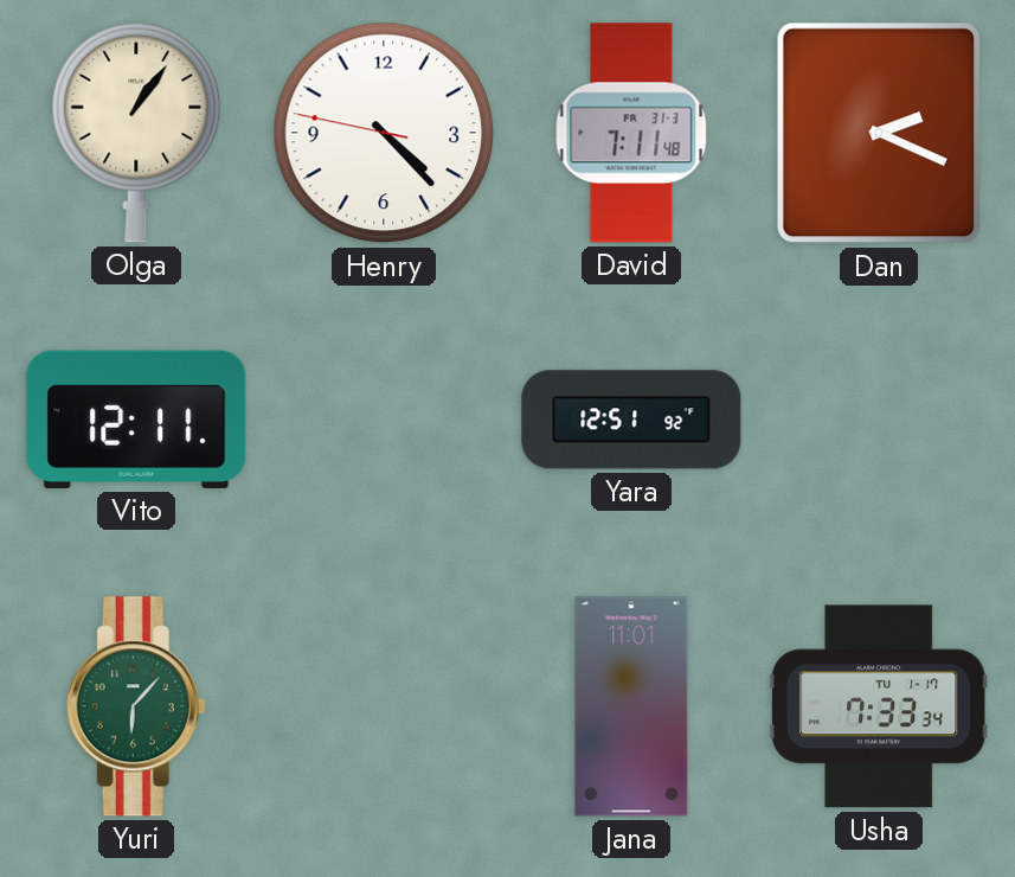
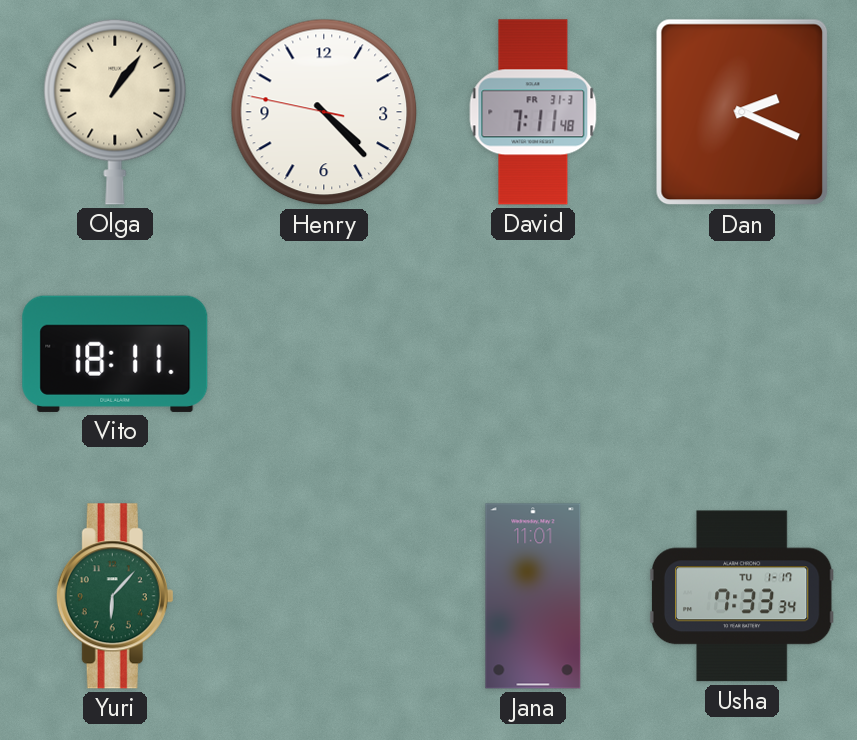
Vito: 12:11 -> 18:11 (115, 354)
Yara: 12:51 -> none (631, 420)
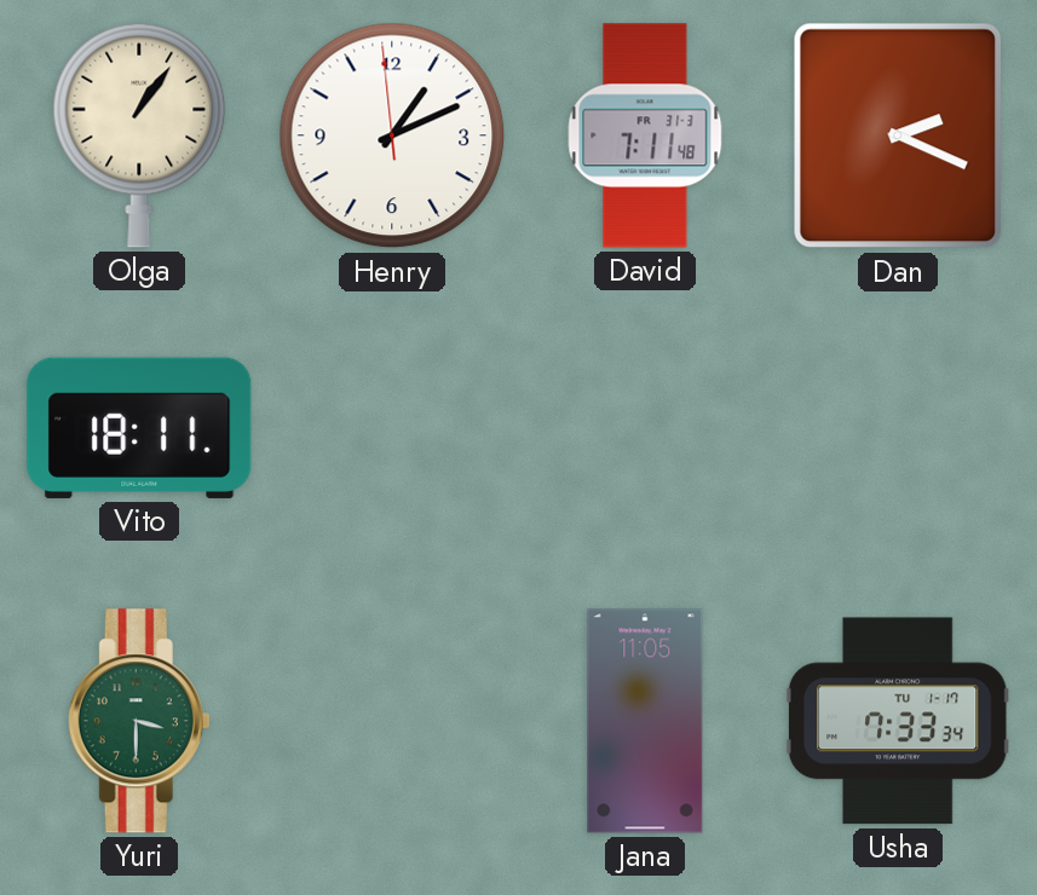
Henry: 4:22 -> 1:10 (392, 135)
Yuri: 6:07 -> 3:30 (139, 721)
Jana: 11:01 -> 11:05 (645, 721)
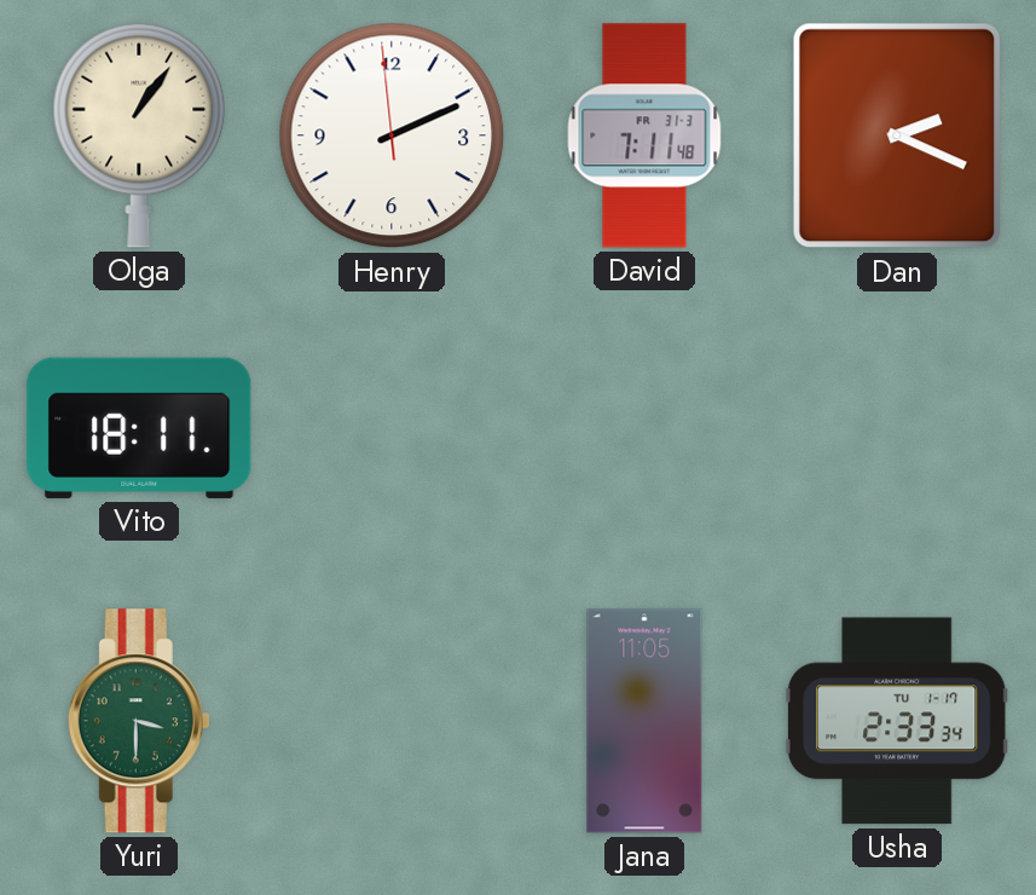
Henry: 1:10 -> 2:10 (392, 135)
Usha: 7:33 -> 2:33 (897, 721)
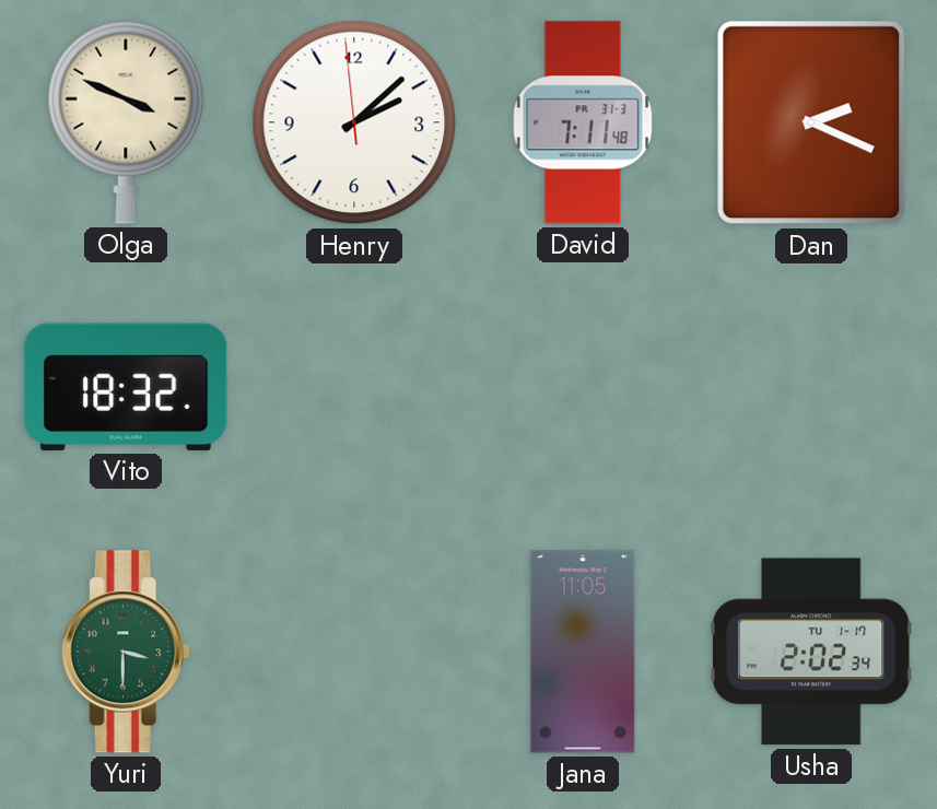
Olga: 1:06 -> 3:49 (126, 122)
Henry: 2:10 -> 2:07 (354, 122)
Vito: 18:11 -> 18:32 (126, 387)
Usha: 2:33 -> 2:02 (811, 652)
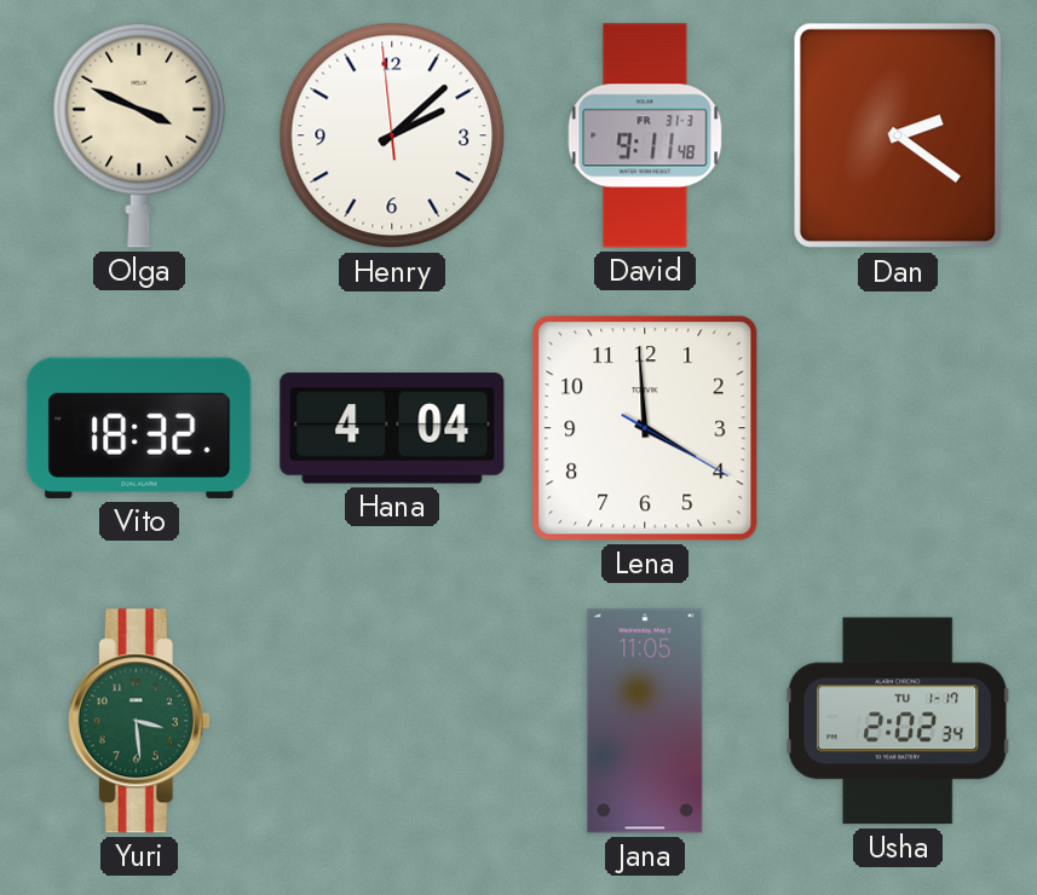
David: 7:11 -> 9:11 (645, 135)
Dan: 2:19 -> 2:21 (898, 135)
Hana: none -> 4:04 (392, 428)
Lena: none -> 3:59 (645, 428)
Yuri: 3:30 -> 3:29 (139, 721)
